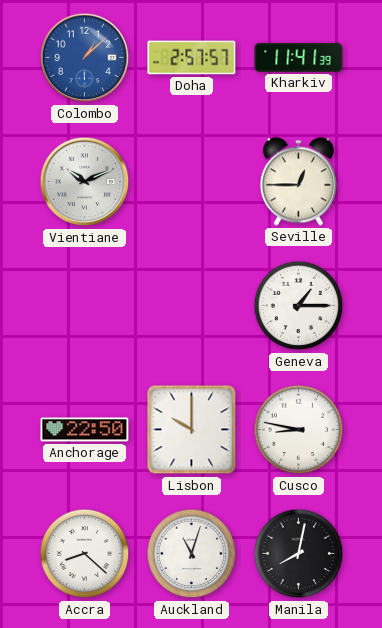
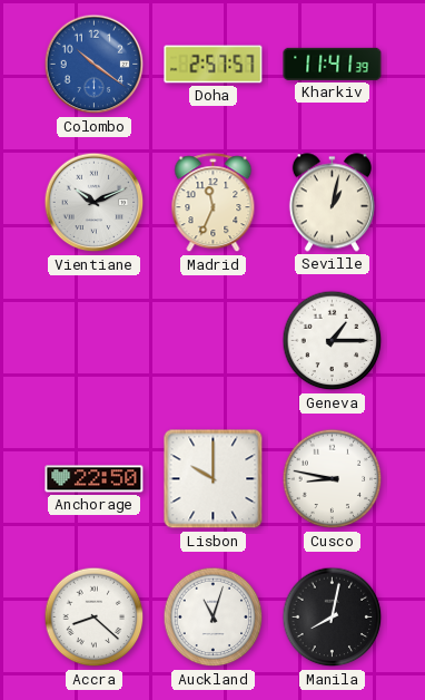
Colombo: 1:08 -> 10:21 (95, 65)
Madrid: none -> 11:34 (214, 203)
Seville: 12:45 -> 1:02 (332, 203)
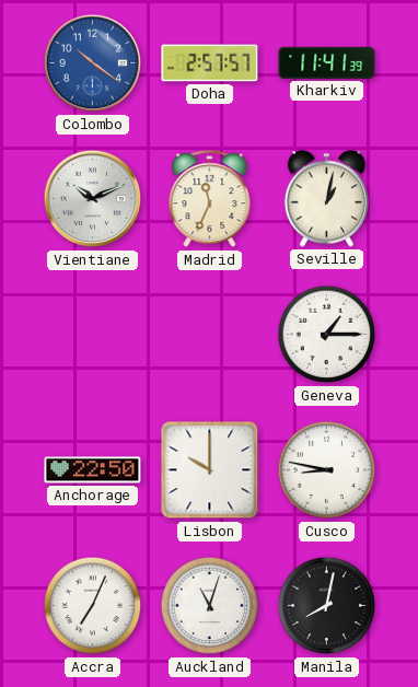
Accra: 8:22 -> 7:04 (93, 606)
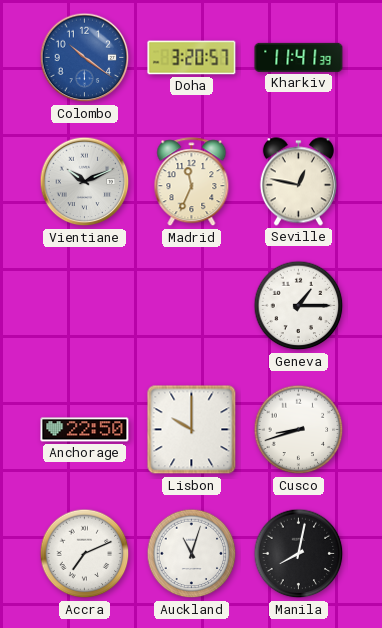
Doha: 2:57 -> 3:20 (192, 58)
Seville: 1:02 -> 12:47 (298, 182)
Cusco: 8:47 -> 8:42 (299, 430)
Accra: 7:04 -> 7:11 (85, 554)
